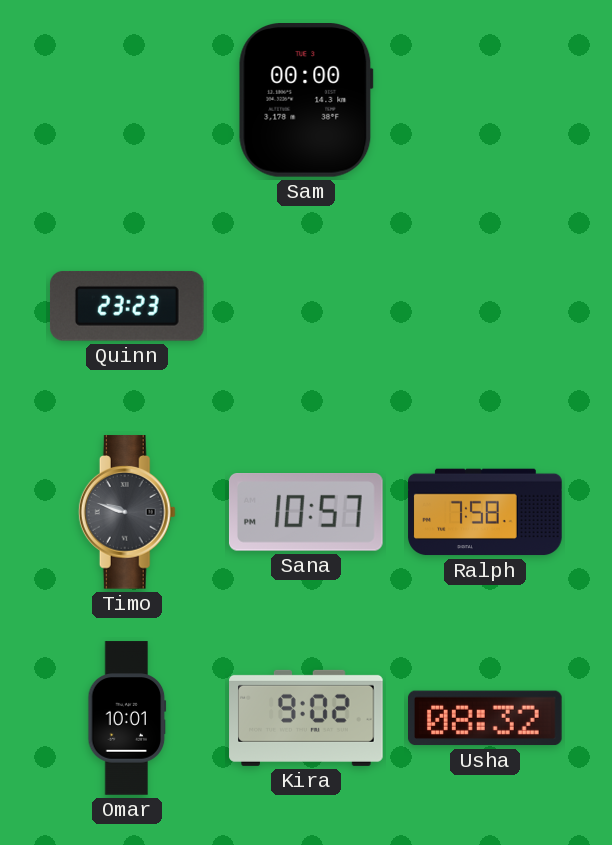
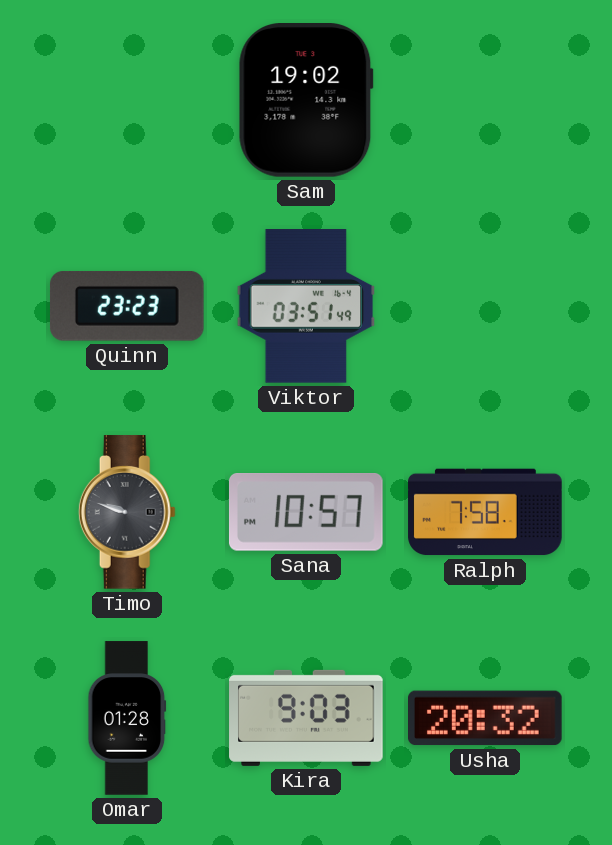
Sam: 00:00 -> 19:02 (306, 101)
Viktor: none -> 03:51 (306, 306)
Omar: 10:01 -> 01:28 (127, 718)
Kira: 9:02 -> 9:03 (306, 718)
Usha: 08:32 -> 20:32 (486, 718)
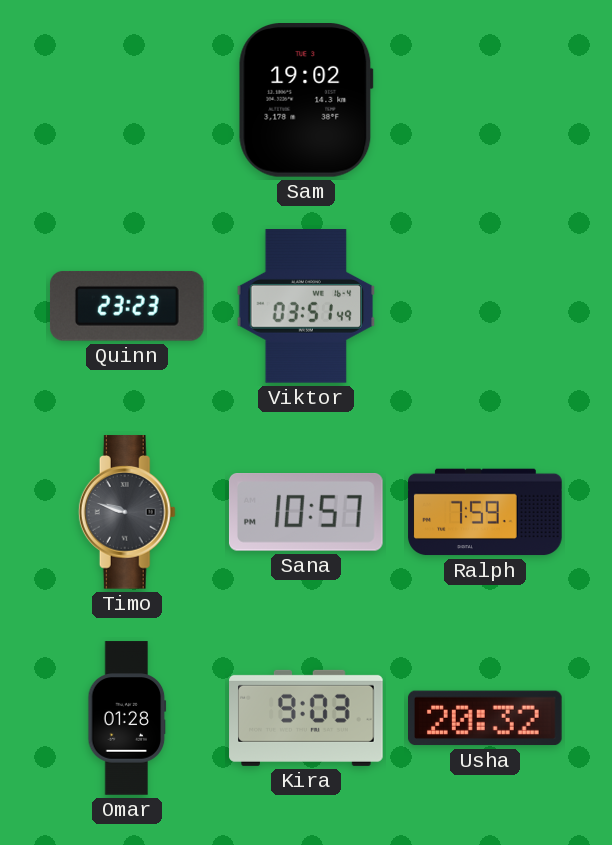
Ralph: 7:58 -> 7:59 (485, 512)
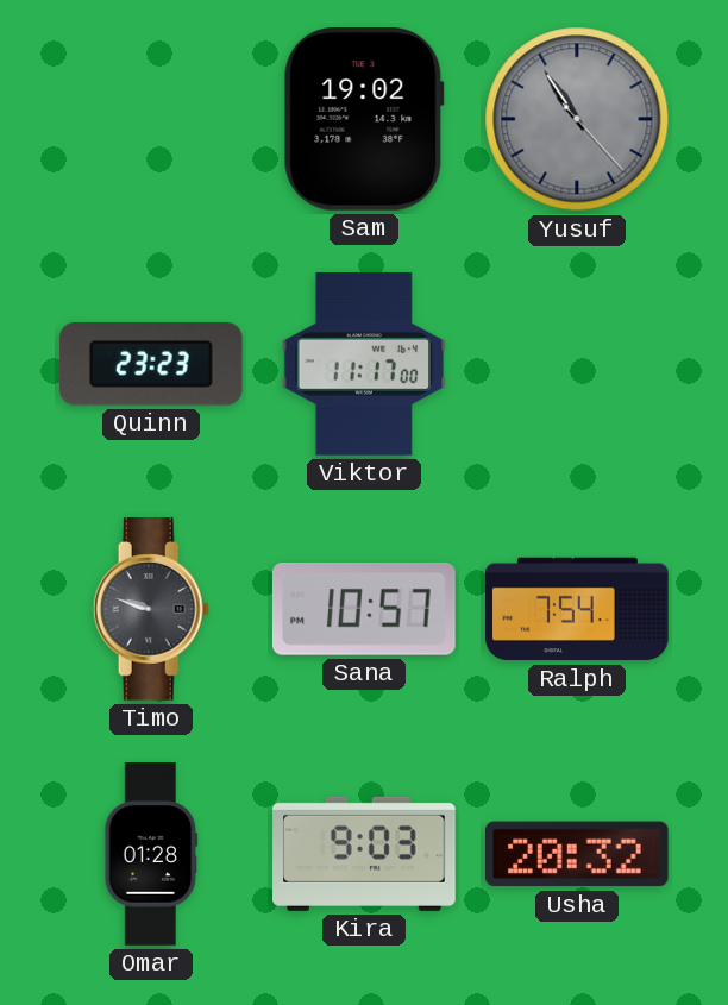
Yusuf: none -> 10:54 (577, 119)
Viktor: 03:51 -> 11:17 (364, 364)
Ralph: 7:59 -> 7:54 (577, 609)
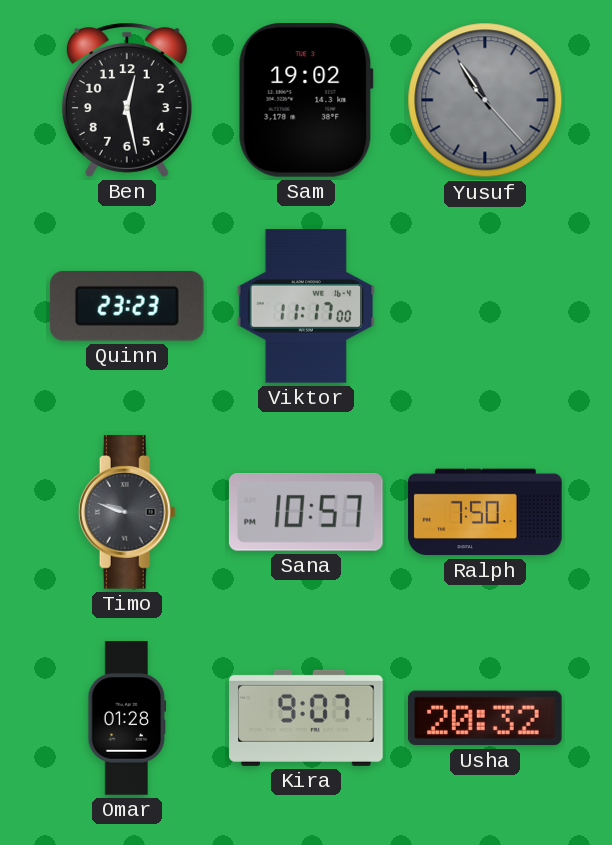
Ben: none -> 12:28 (127, 100)
Ralph: 7:54 -> 7:50 (485, 512)
Kira: 9:03 -> 9:07 (306, 718)
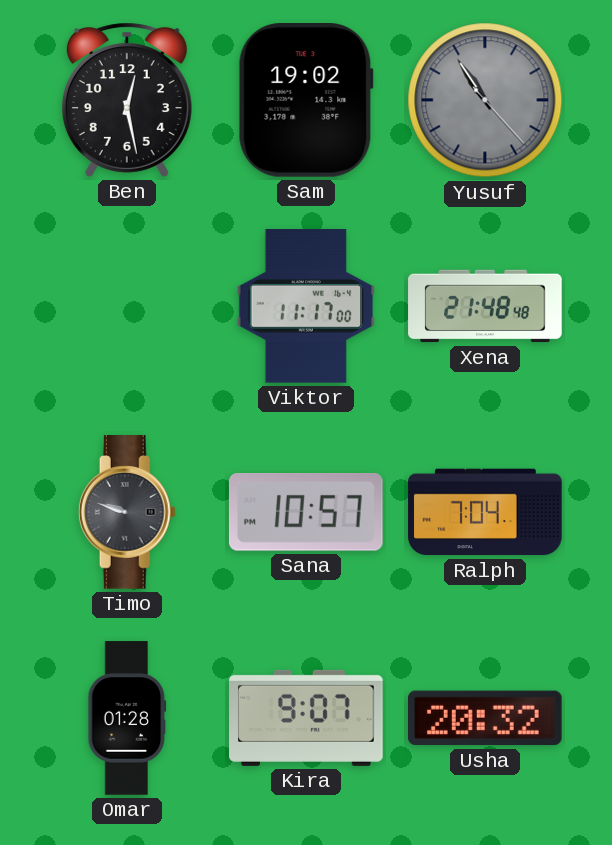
Quinn: 23:23 -> none (127, 306)
Xena: none -> 21:48 (485, 306)
Ralph: 7:50 -> 7:04 (485, 512)
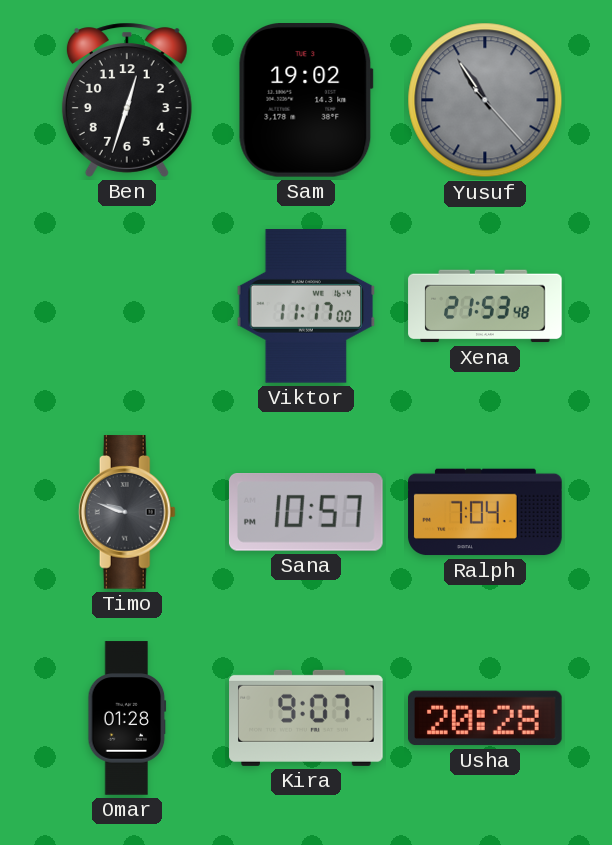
Ben: 12:28 -> 12:33 (127, 100)
Xena: 21:48 -> 21:53 (485, 306)
Usha: 20:32 -> 20:28 (486, 718)
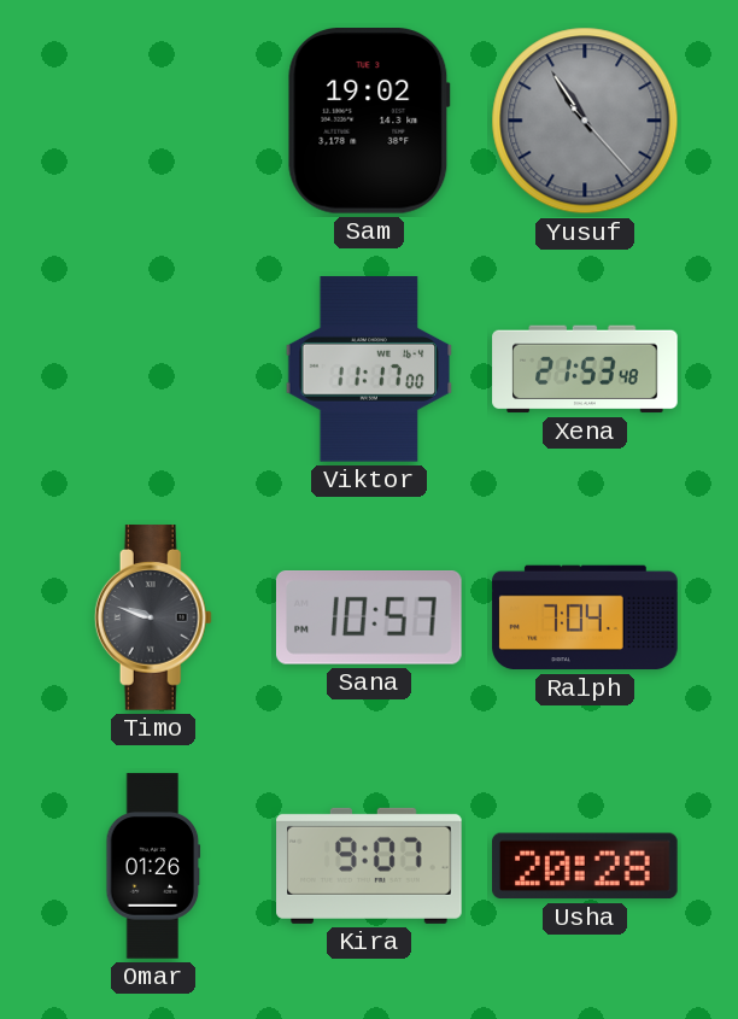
Ben: 12:33 -> none (127, 100)
Omar: 01:28 -> 01:26 (153, 866)
